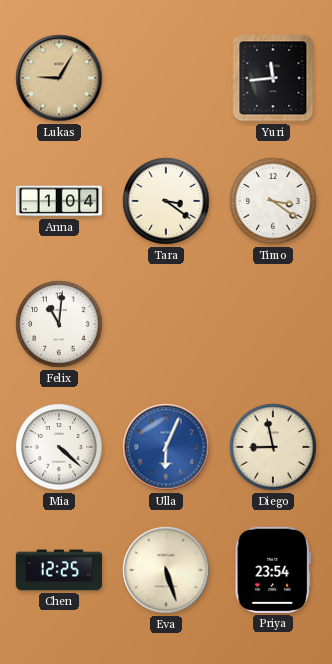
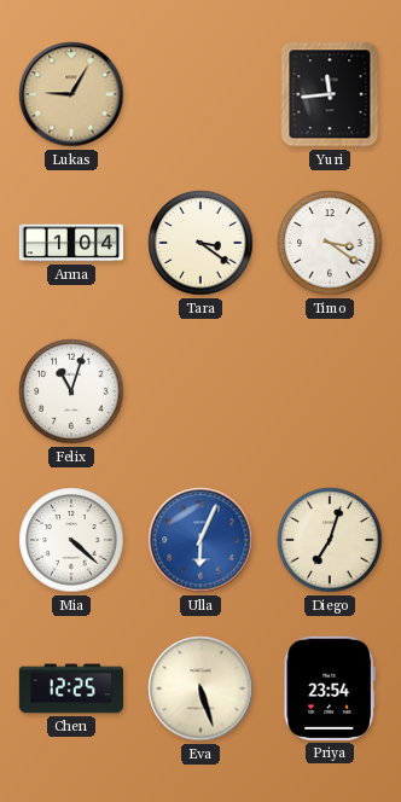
Felix: 11:01 -> 11:03 (71, 391)
Diego: 8:58 -> 7:03 (330, 540)
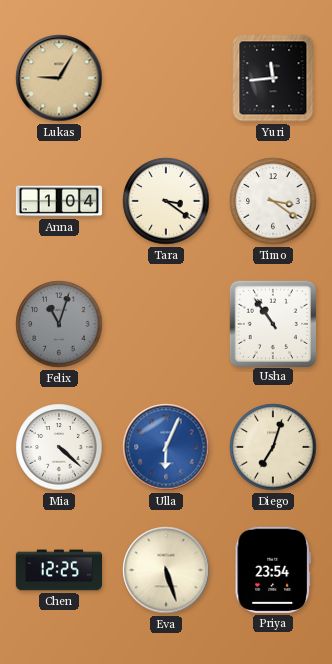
Felix dial: white -> grey (59, 324)
Usha: none -> 10:54 (272, 323)
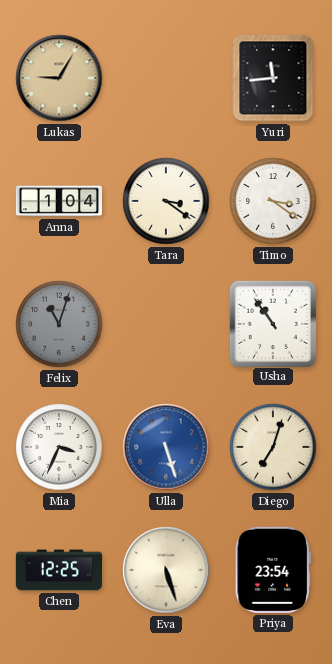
Mia: 4:22 -> 3:34 (59, 447)
Ulla: 6:04 -> 5:27 (166, 447)
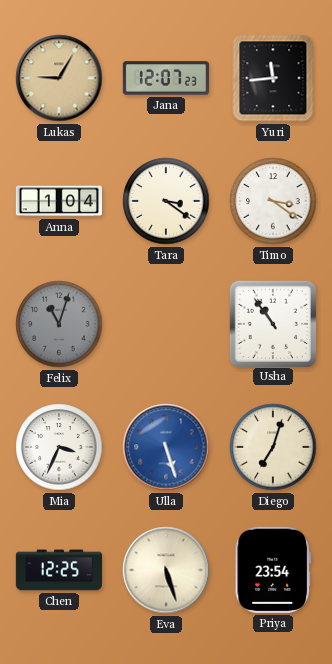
Jana: none -> 12:07 (165, 78)
